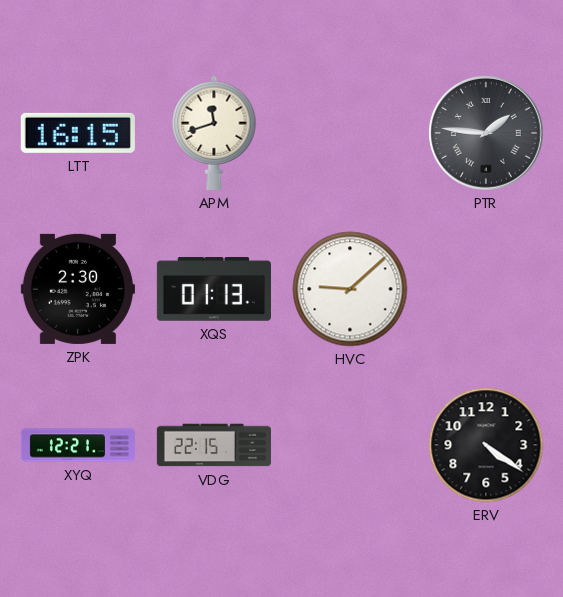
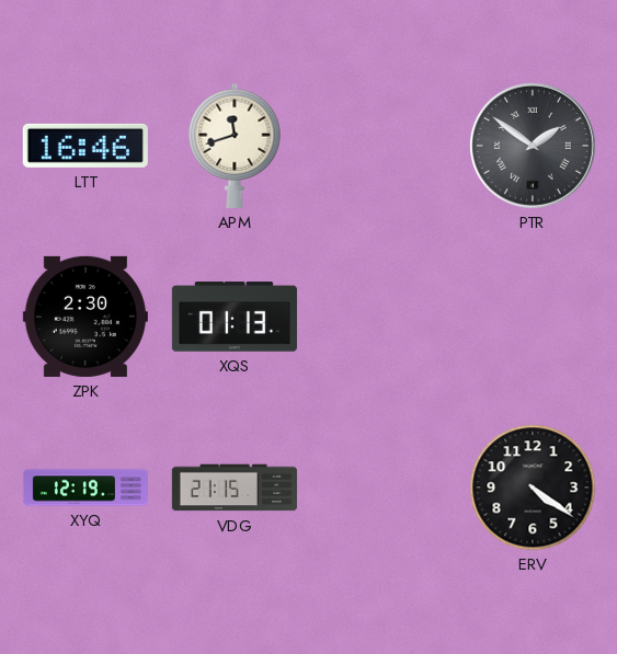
LTT: 16:15 -> 16:46 (85, 146)
PTR: 1:46 -> 1:51 (533, 146)
HVC: 9:08 -> none (350, 289)
XYQ: 12:21 -> 12:19 (84, 487)
VDG: 22:15 -> 21:15 (235, 487)
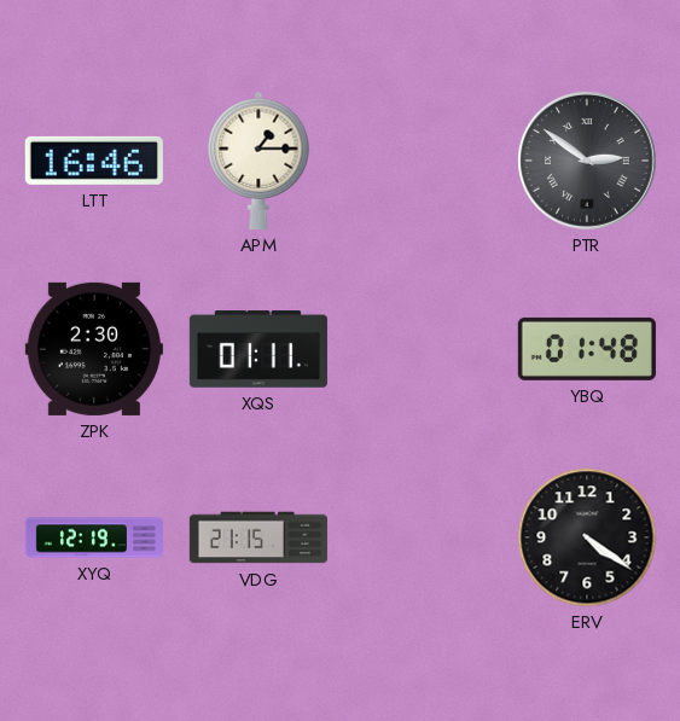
APM: 11:42 -> 1:15 (258, 161)
PTR: 1:51 -> 2:51 (587, 161)
XQS: 01:13 -> 01:11 (258, 349)
YBQ: none -> 01:48 (587, 349)
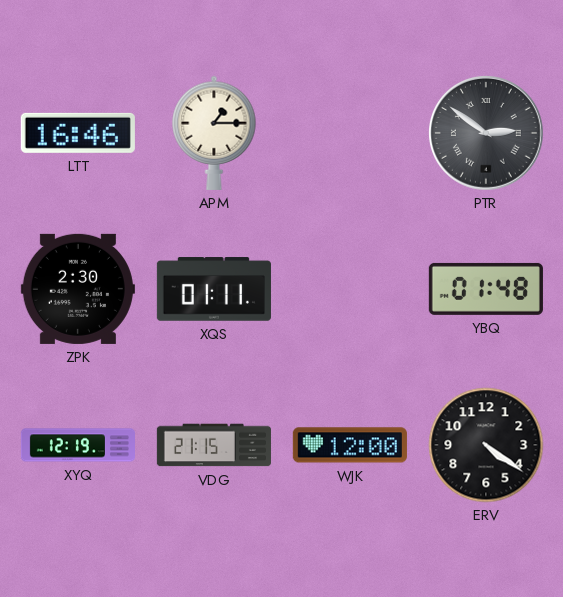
WJK: none -> 12:00 (350, 445)
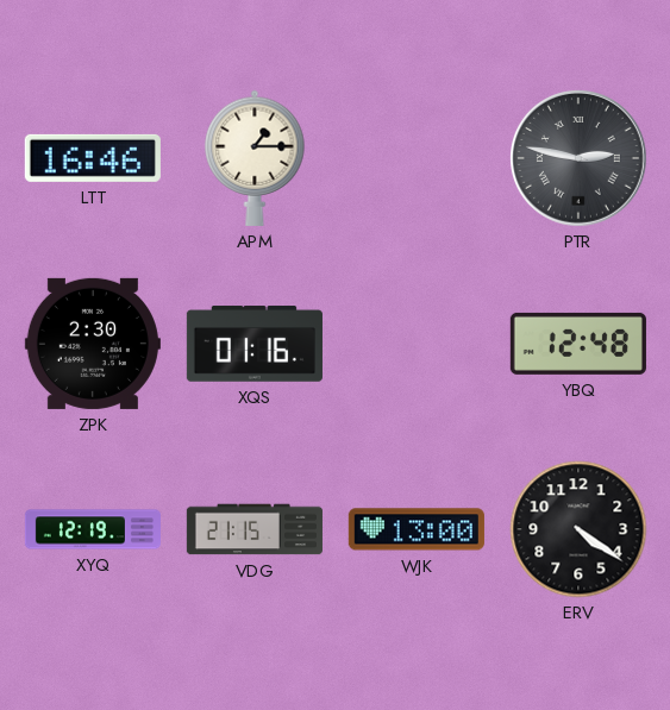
PTR: 2:51 -> 2:47 (578, 158)
XQS: 01:11 -> 01:16 (255, 344)
YBQ: 01:48 -> 12:48 (578, 344)
WJK: 12:00 -> 13:00 (417, 529)
